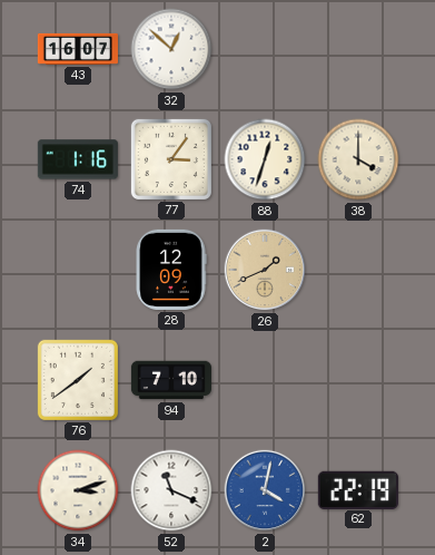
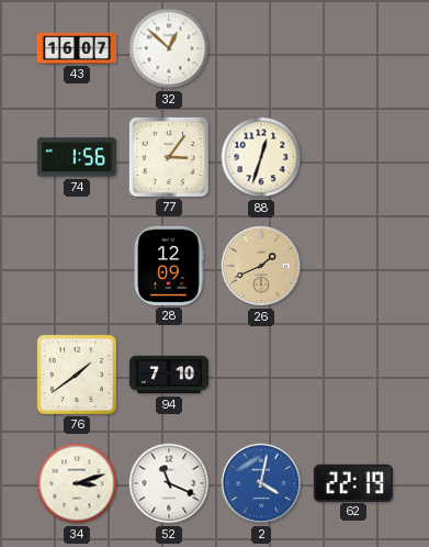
74: 1:16 -> 1:56 (77, 157)
38: 4:00 -> none (358, 159)
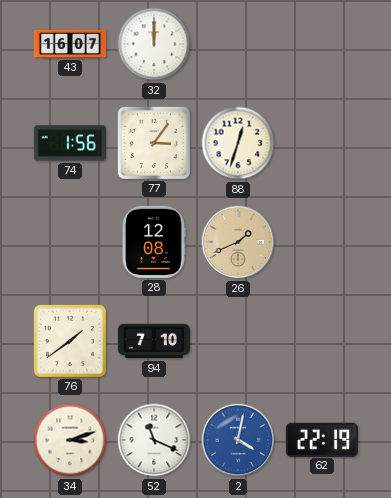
32: 12:52 -> 12:00 (154, 44)
28: 12:09 -> 12:08 (154, 242)
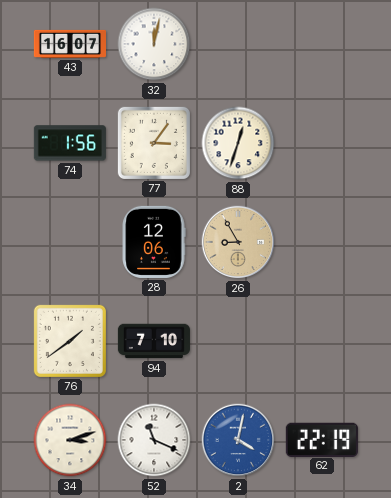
32: 12:00 -> 12:02 (154, 44)
28: 12:08 -> 12:06 (154, 242)
26: 1:41 -> 8:55 (238, 242)
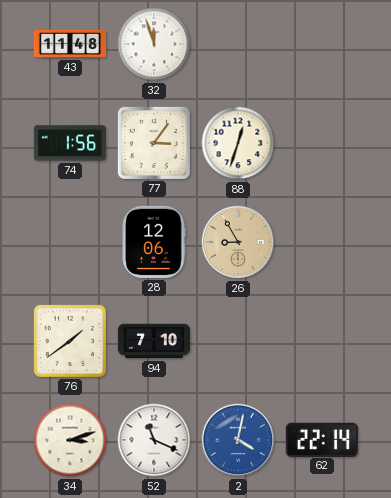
43: 16:07 -> 11:48 (69, 44)
32: 12:02 -> 11:57 (154, 44)
62: 22:19 -> 22:14 (322, 439)
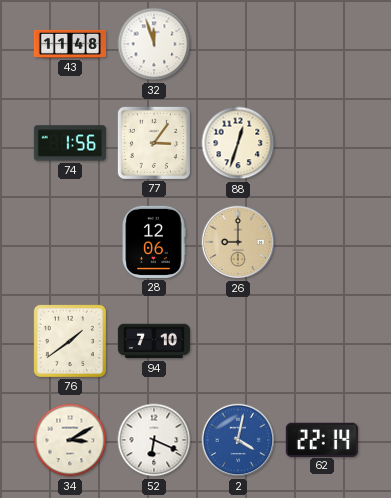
26: 8:55 -> 9:00 (238, 242)
34: 3:12 -> 3:10 (70, 440)
52: 11:19 -> 6:19 (154, 440)
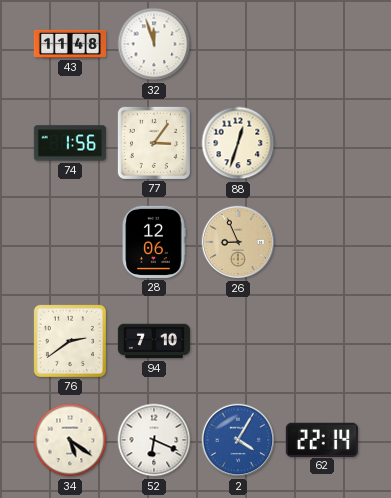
26: 9:00 -> 8:56 (238, 242)
76: 1:39 -> 2:39 (70, 341)
34: 3:10 -> 5:21 (70, 440)
2: 4:02 -> 4:05 (238, 440)
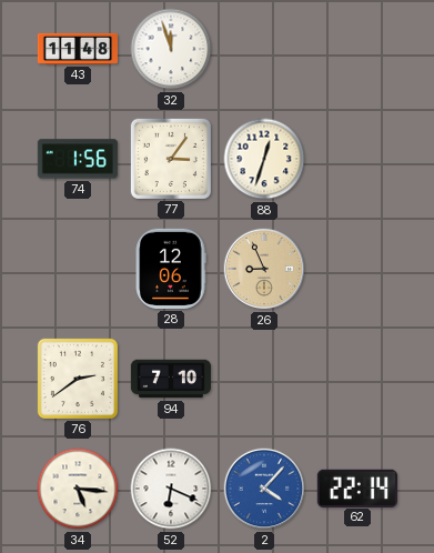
34: 5:21 -> 5:16 (78, 489)
2: 4:05 -> 4:07 (264, 489)
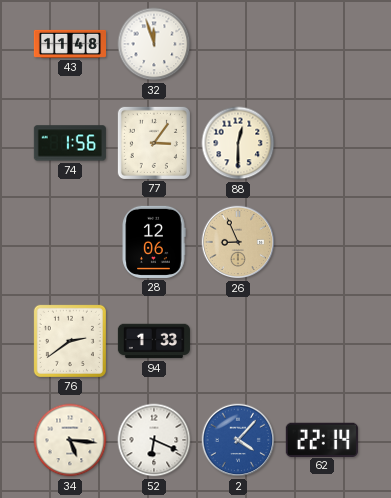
88: 12:33 -> 12:30 (238, 143)
94: 7:10 -> 1:33 (154, 341)
